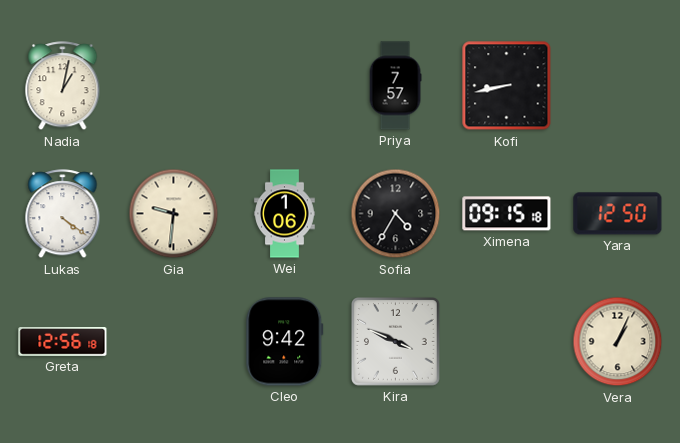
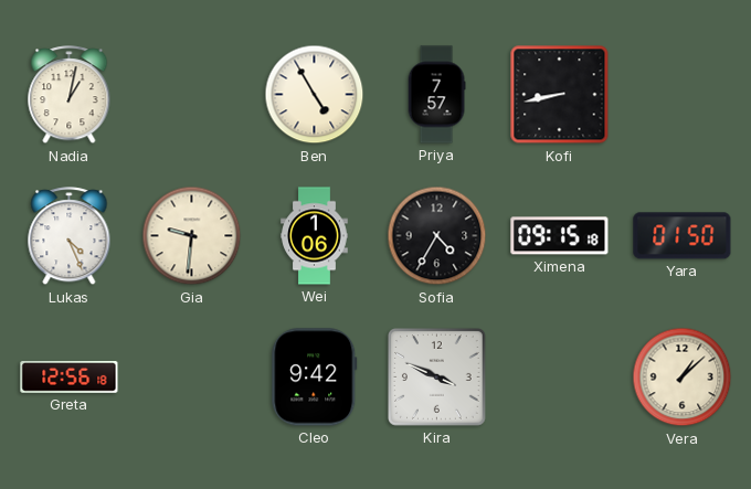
Ben: none -> 4:55 (315, 95)
Lukas: 4:21 -> 4:26 (70, 236)
Yara: 12:50 -> 01:50 (683, 236)
Vera: 1:04 -> 1:08 (683, 378)
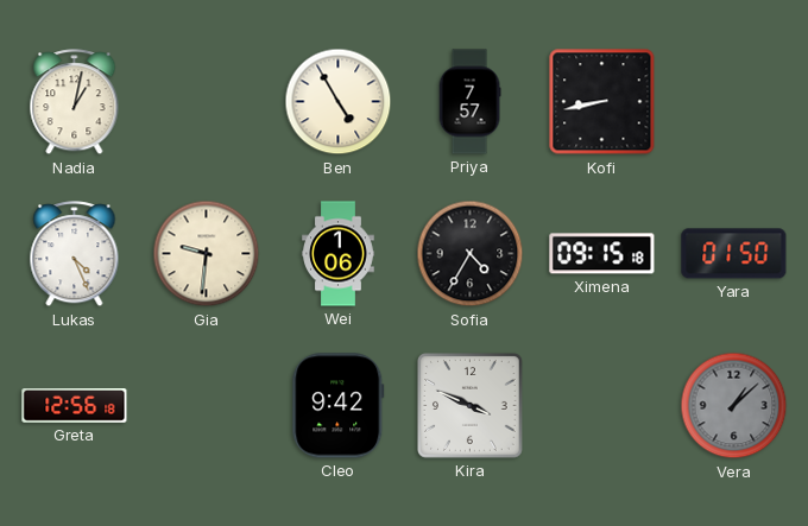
Vera dial: cream -> grey (734, 406)
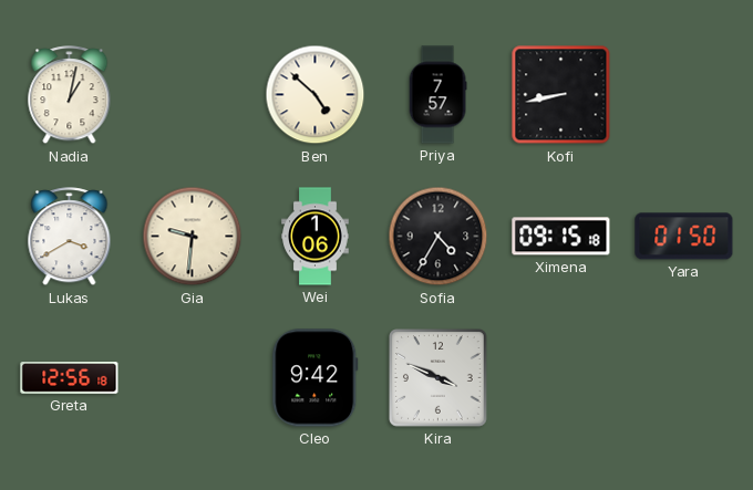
Ben: 4:55 -> 4:52 (316, 95)
Lukas: 4:26 -> 3:40 (70, 237)
Vera: 1:08 -> none (734, 406)
